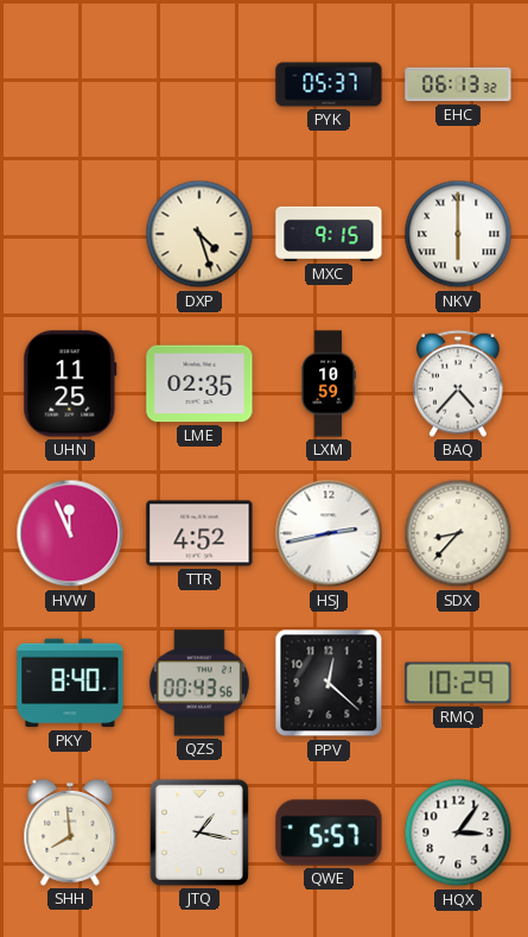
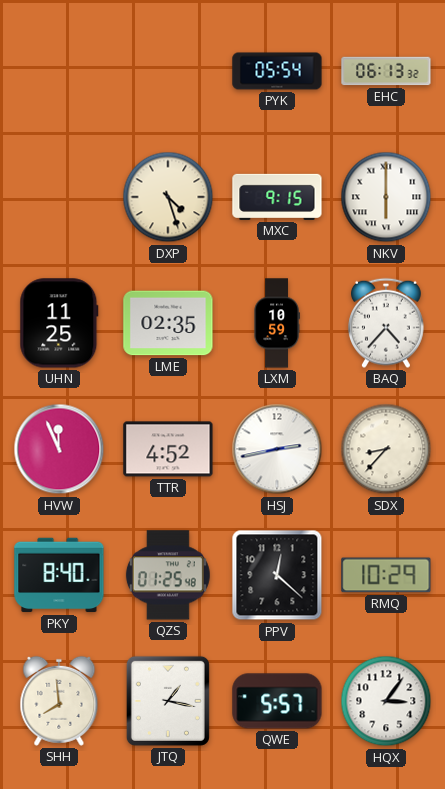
PYK: 05:37 -> 05:54 (277, 71)
QZS: 00:43 -> 01:25 (168, 575)
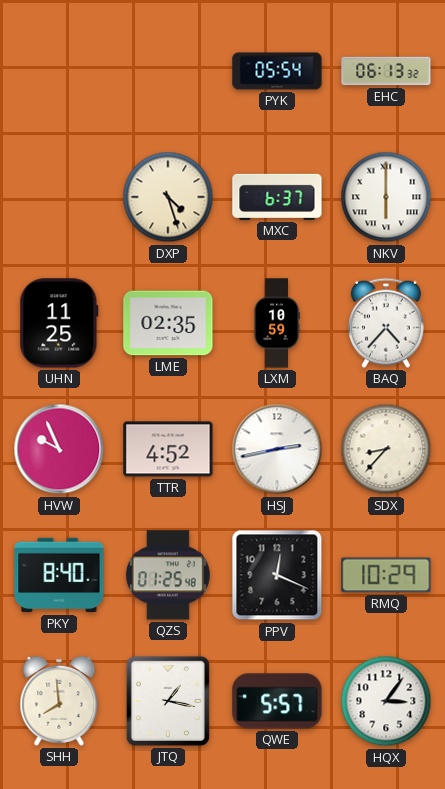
MXC: 9:15 -> 6:37 (277, 197)
HVW: 11:56 -> 9:56 (59, 449)
PPV: 12:22 -> 12:19 (277, 575)
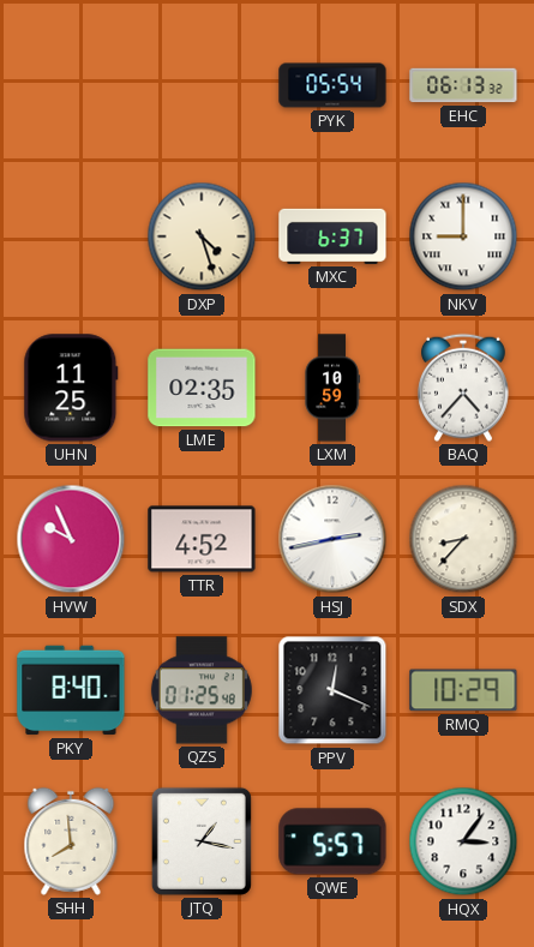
NKV: 6:00 -> 9:00 (463, 236)
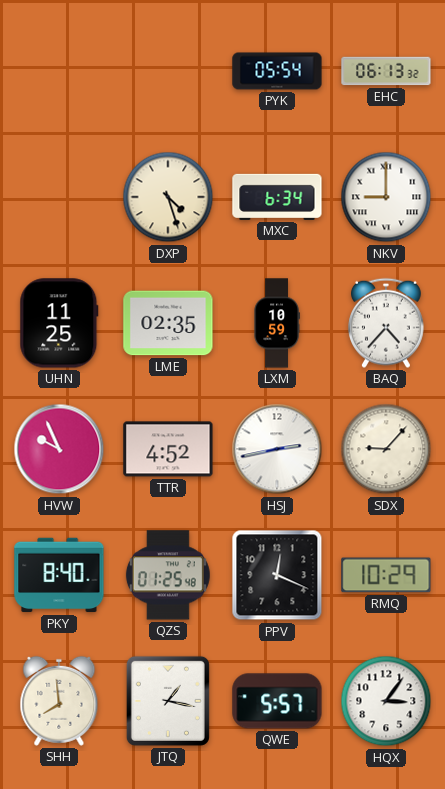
MXC: 6:37 -> 6:34 (277, 197)
SDX: 8:37 -> 9:07 (386, 449)
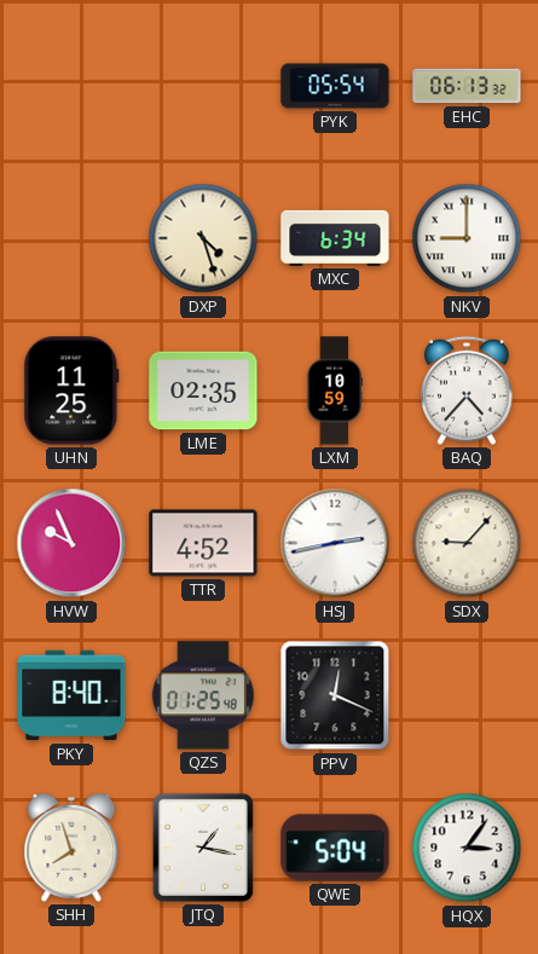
RMQ: 10:29 -> none (386, 575)
SHH: 7:59 -> 7:57 (71, 848)
QWE: 5:57 -> 5:04 (335, 848)
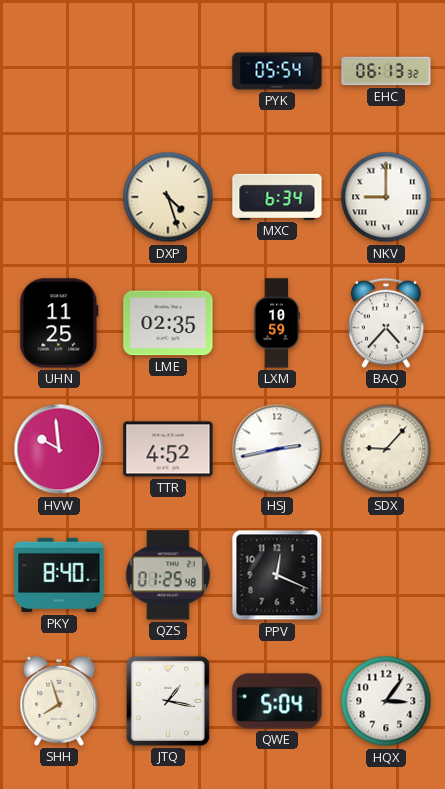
HVW: 9:56 -> 9:59 (59, 449)
